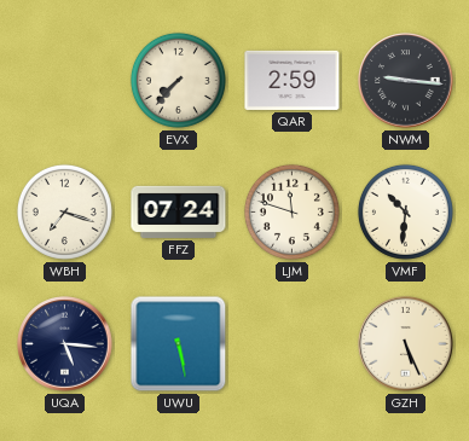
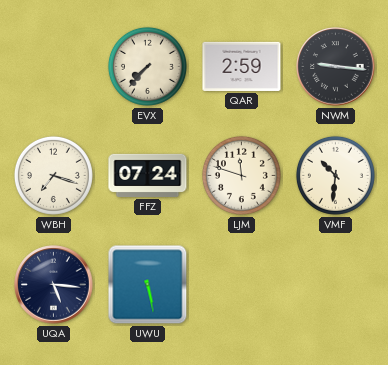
GZH: 5:26 -> none (406, 344)
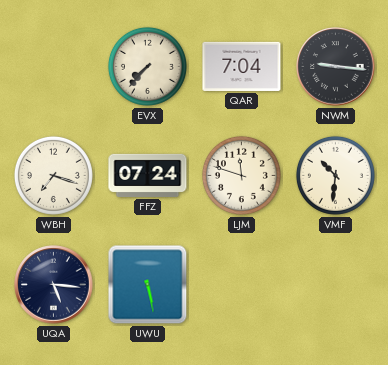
QAR: 2:59 -> 7:04 (242, 66)
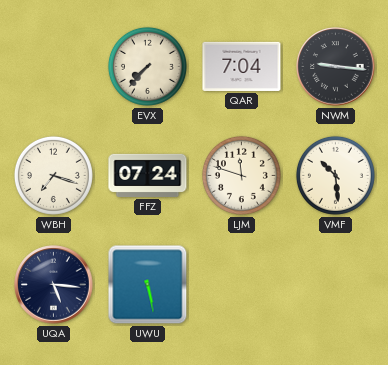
VMF: 10:31 -> 10:29 (335, 175)
